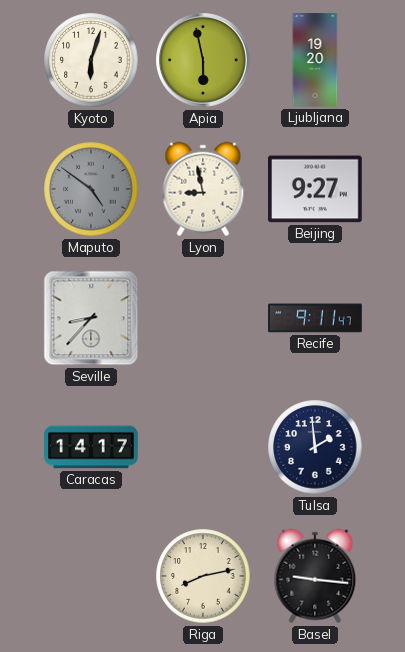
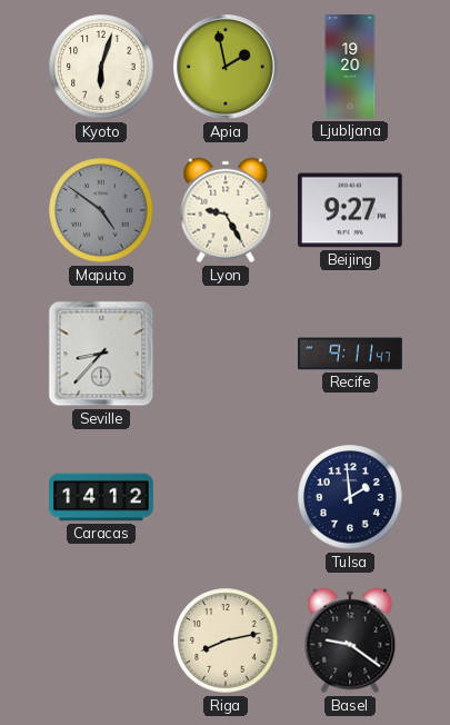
Apia: 5:58 -> 1:58 (226, 67)
Lyon: 8:58 -> 9:25 (226, 210)
Caracas: 14:17 -> 14:12 (101, 497)
Basel: 9:16 -> 9:21 (350, 640)
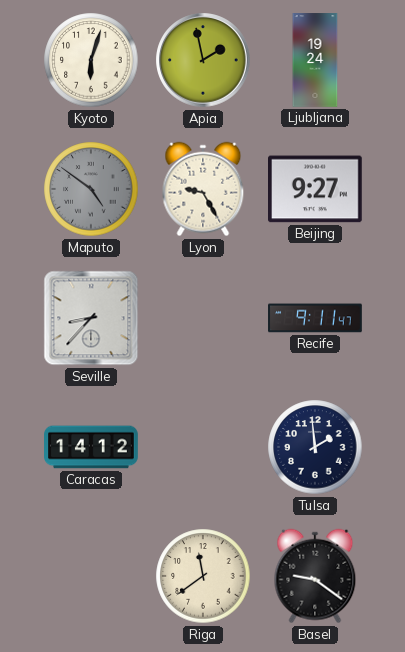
Ljubljana: 19:20 -> 19:24 (315, 60)
Riga: 8:13 -> 11:39 (203, 576)
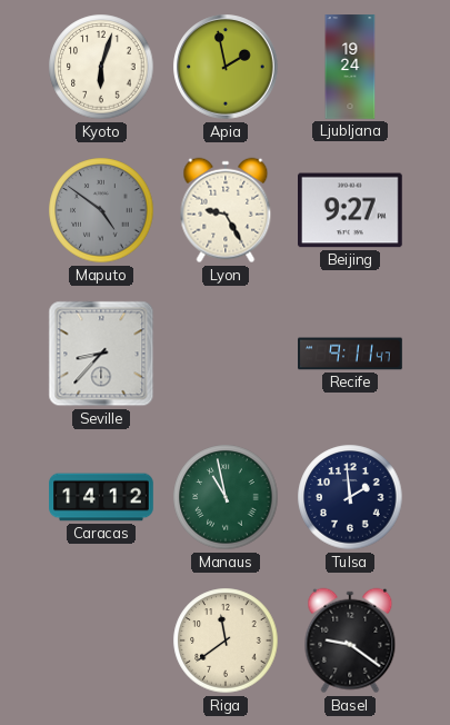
Manaus: none -> 10:58 (226, 497)
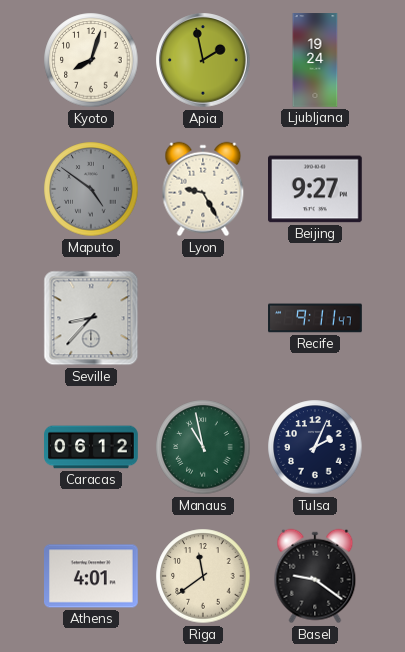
Kyoto: 6:03 -> 8:03 (91, 60)
Caracas: 14:12 -> 06:12 (91, 447)
Tulsa: 1:59 -> 2:04 (315, 447)
Athens: none -> 4:01 (91, 576)
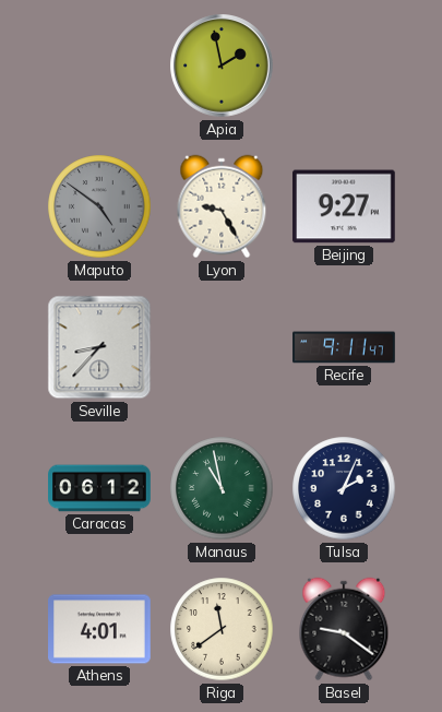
Kyoto: 8:03 -> none (91, 60)
Ljubljana: 19:24 -> none (315, 60)
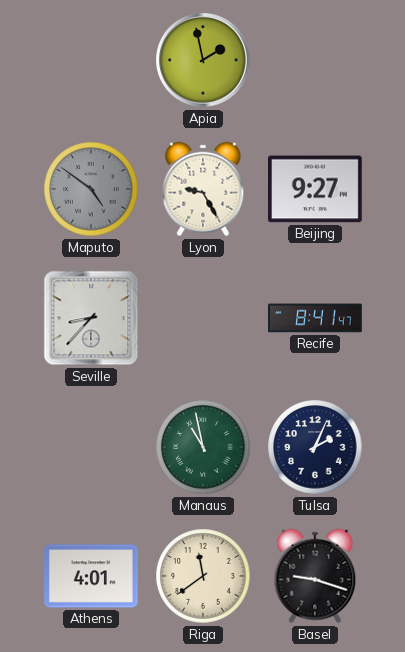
Recife: 9:11 -> 8:41 (315, 318)
Caracas: 06:12 -> none (99, 488)
Basel: 9:21 -> 9:18 (315, 576)
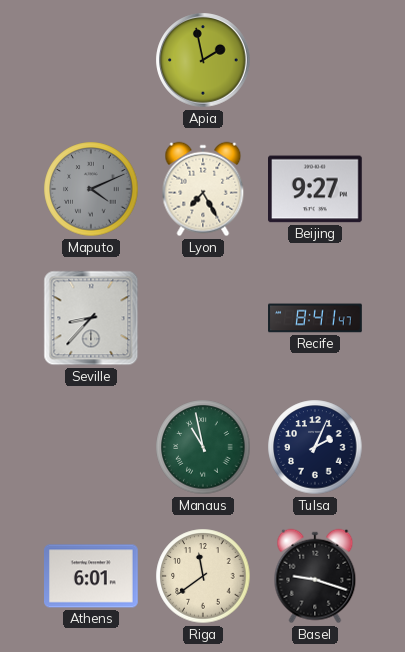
Maputo: 4:51 -> 4:11 (91, 189)
Lyon: 9:25 -> 7:25 (203, 189)
Athens: 4:01 -> 6:01 (91, 576)
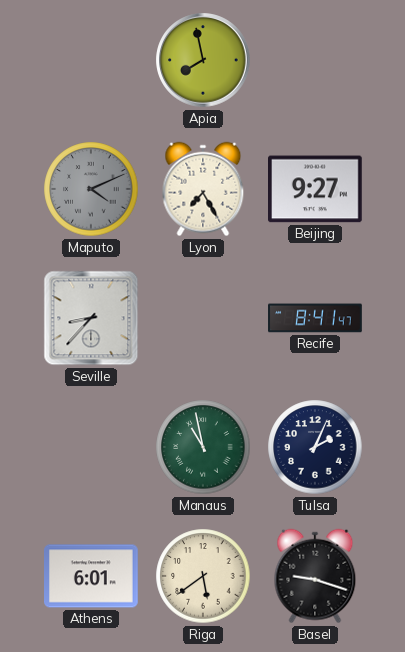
Apia: 1:58 -> 7:58 (203, 60)
Riga: 11:39 -> 5:39 (203, 576)
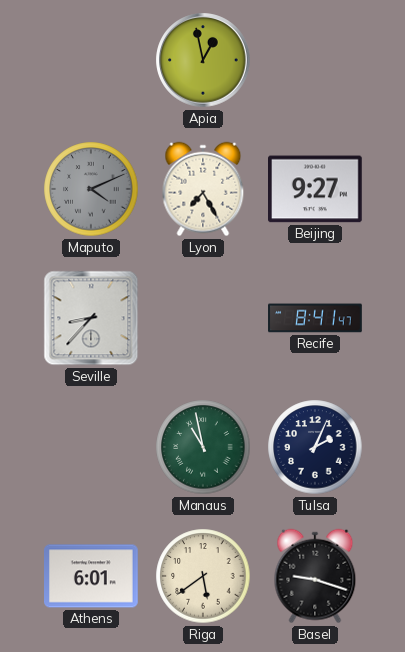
Apia: 7:58 -> 12:58 (203, 60)
